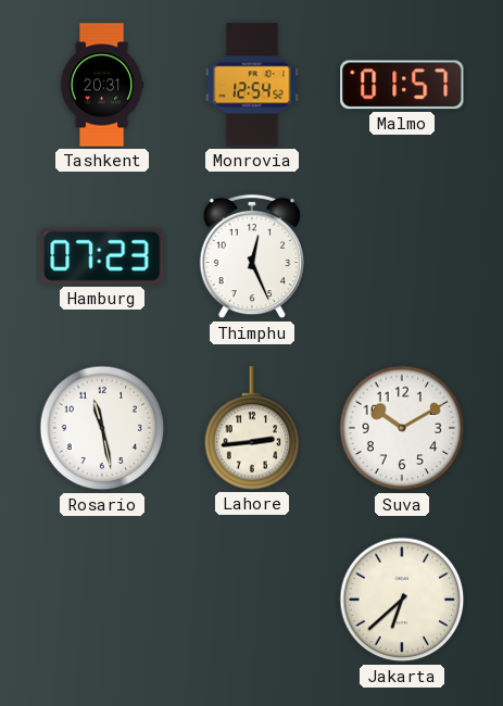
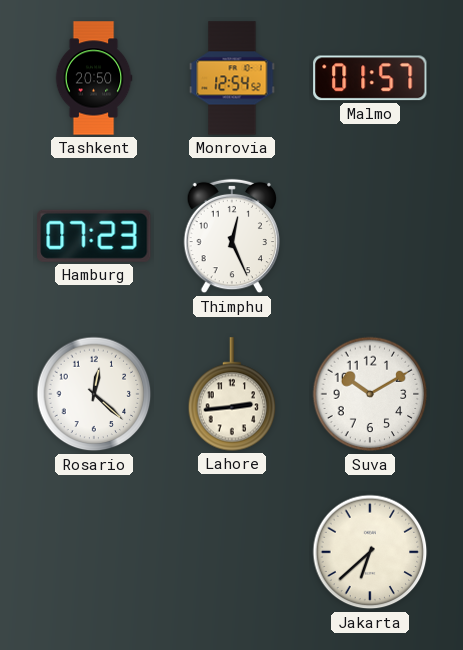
Tashkent: 20:31 -> 20:50 (94, 78)
Rosario: 11:28 -> 12:22 (94, 394)
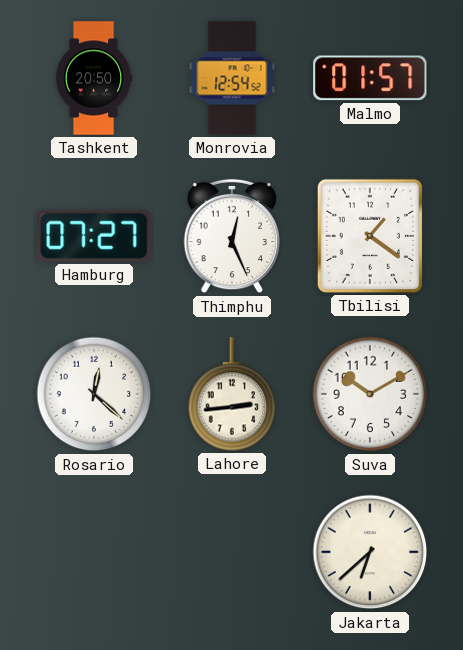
Hamburg: 07:23 -> 07:27 (94, 236)
Tbilisi: none -> 1:21 (370, 236)
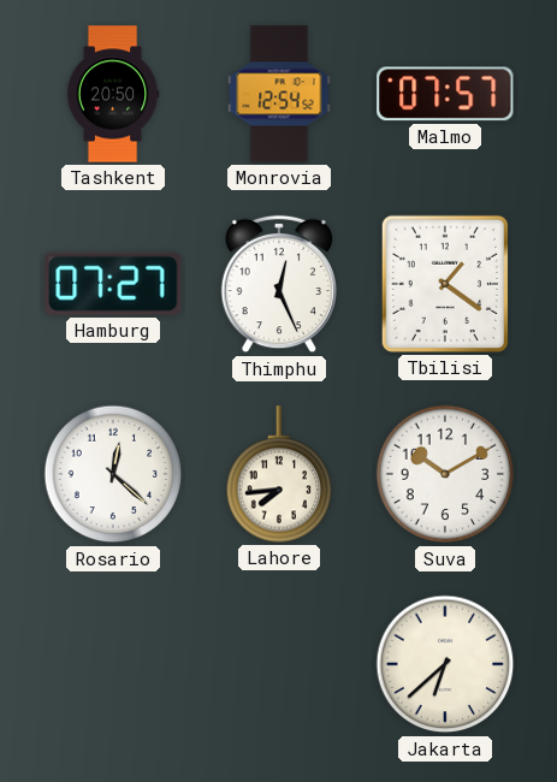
Malmo: 01:57 -> 07:57 (445, 94)
Lahore: 2:44 -> 7:44 (279, 474)
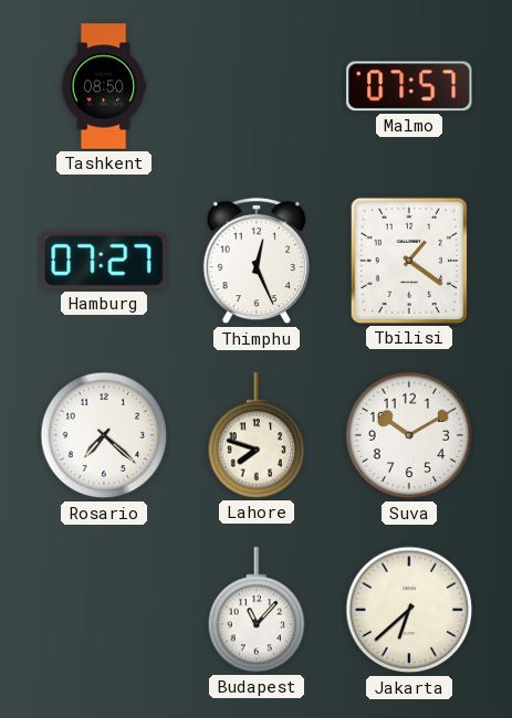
Tashkent: 20:50 -> 08:50 (104, 86)
Monrovia: 12:54 -> none (279, 94)
Rosario: 12:22 -> 7:22 (104, 435)
Lahore: 7:44 -> 7:48 (257, 435)
Budapest: none -> 11:07 (257, 610)
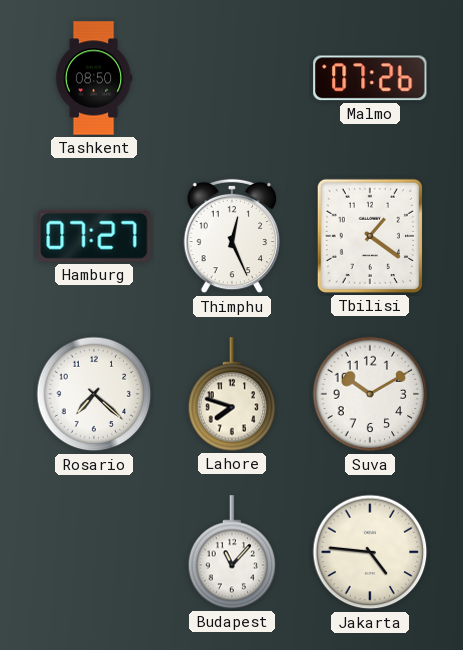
Malmo: 07:57 -> 07:26 (370, 78)
Jakarta: 6:38 -> 4:46 (370, 552)
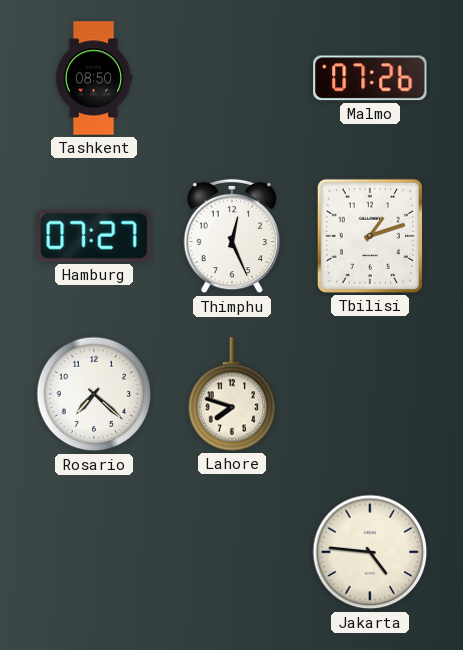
Tbilisi: 1:21 -> 1:12 (370, 236)
Suva: 10:10 -> none (370, 394)
Budapest: 11:07 -> none (232, 552)
